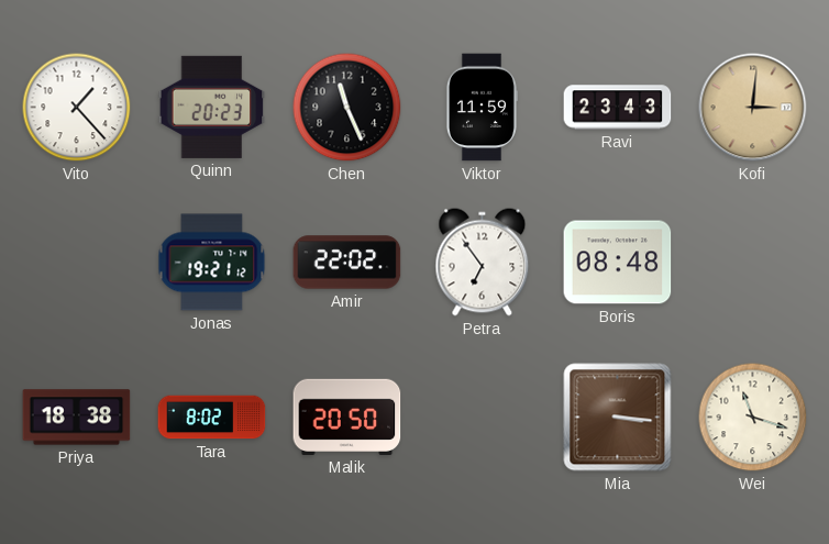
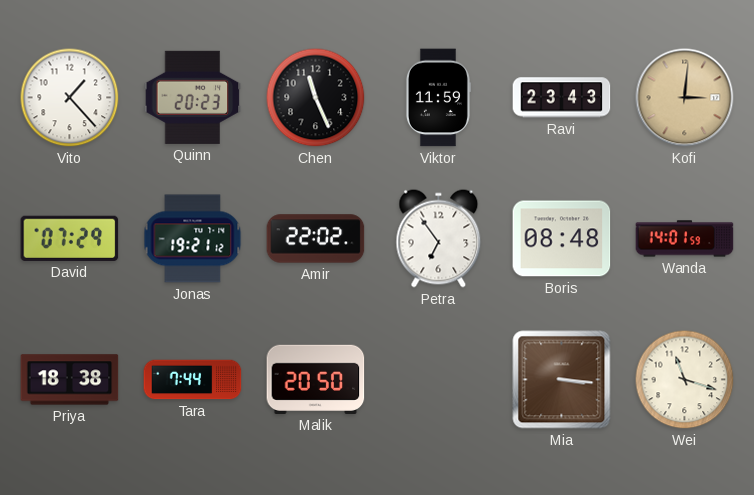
David: none -> 07:29 (70, 238)
Wanda: none -> 14:01 (685, 239)
Tara: 8:02 -> 7:44 (193, 380)
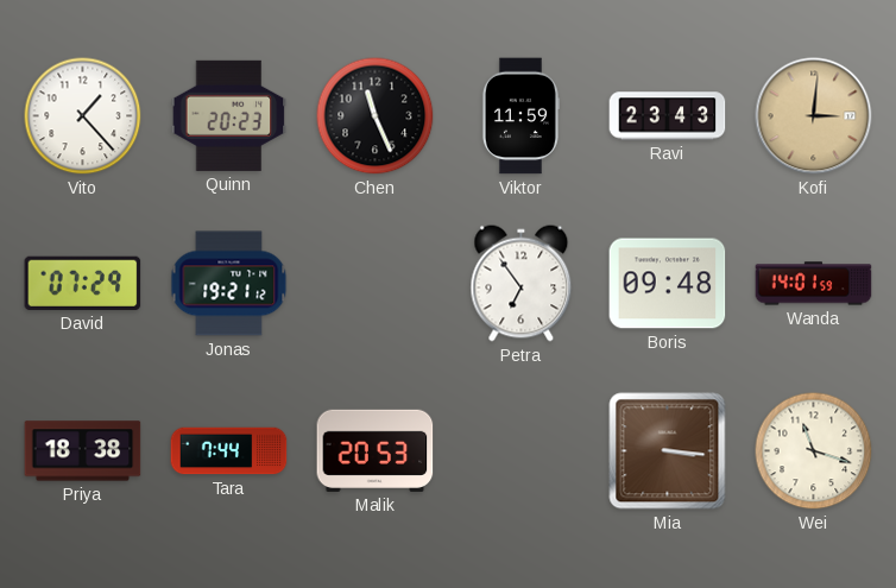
Amir: 22:02 -> none (316, 239)
Boris: 08:48 -> 09:48 (668, 284)
Malik: 20:50 -> 20:53 (376, 450)
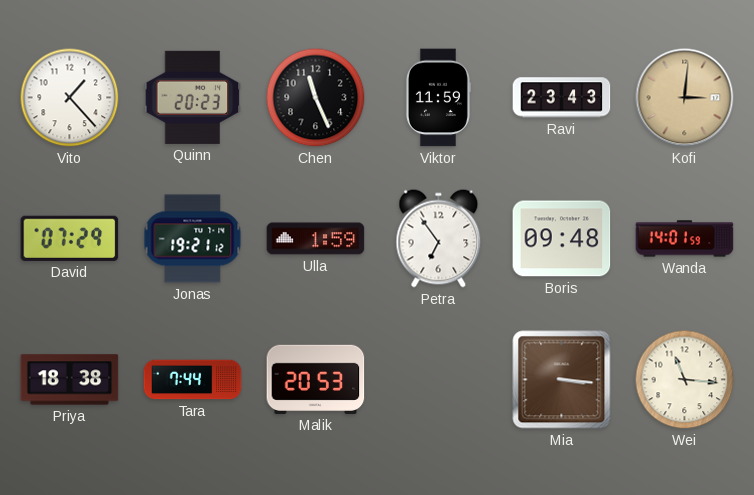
Ulla: none -> 1:59 (316, 239)
Wei: 11:18 -> 11:16 (685, 380)
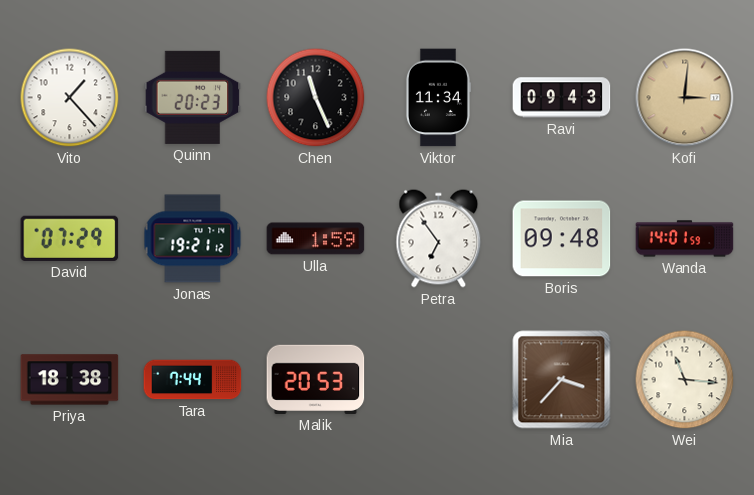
Viktor: 11:59 -> 11:34 (438, 98)
Ravi: 23:43 -> 09:43 (562, 98)
Mia: 3:16 -> 3:37 (562, 380)
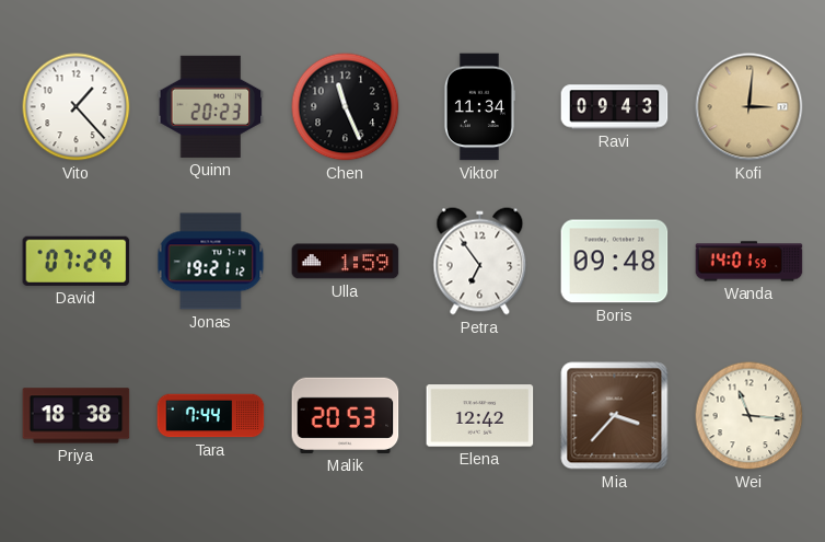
Elena: none -> 12:42 (480, 416)
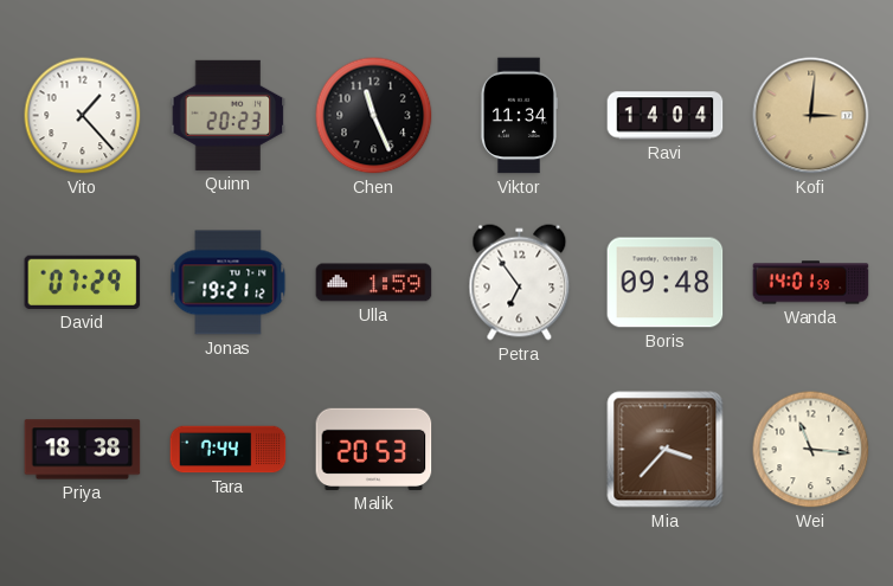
Ravi: 09:43 -> 14:04 (666, 116)
Elena: 12:42 -> none (480, 416)
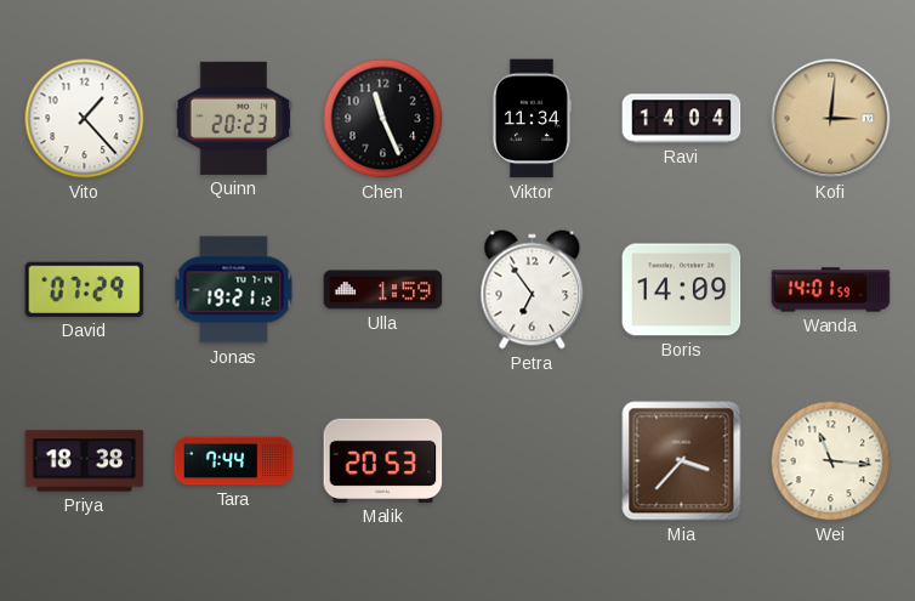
Boris: 09:48 -> 14:09 (682, 290)
